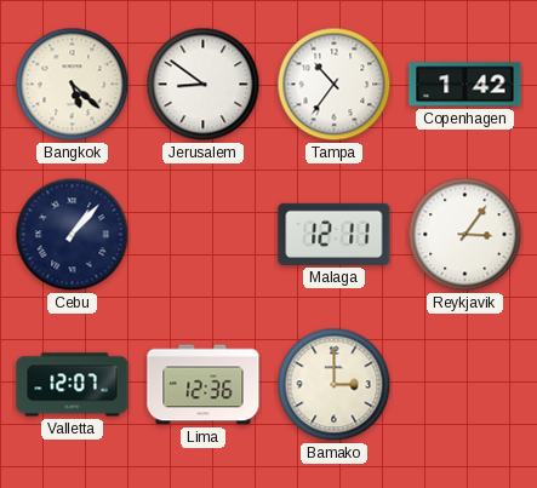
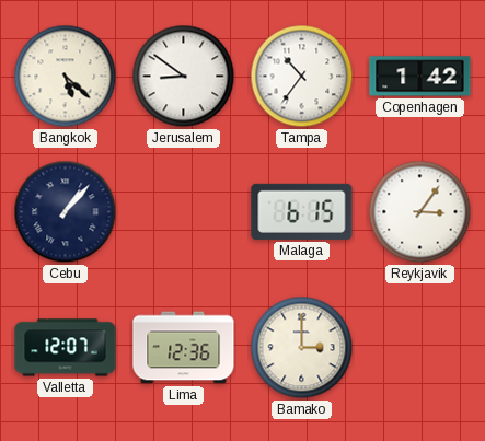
Malaga: 12:11 -> 6:15 (302, 211)
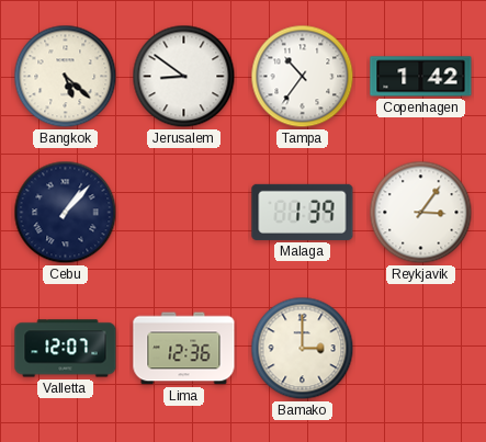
Malaga: 6:15 -> 1:39 (303, 212)
